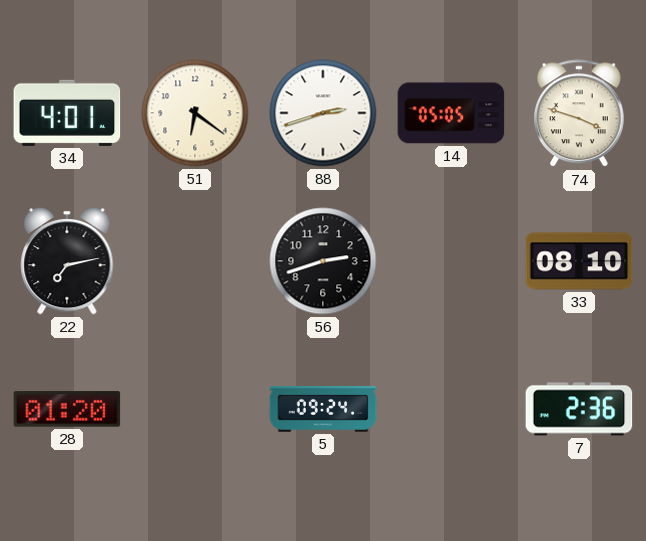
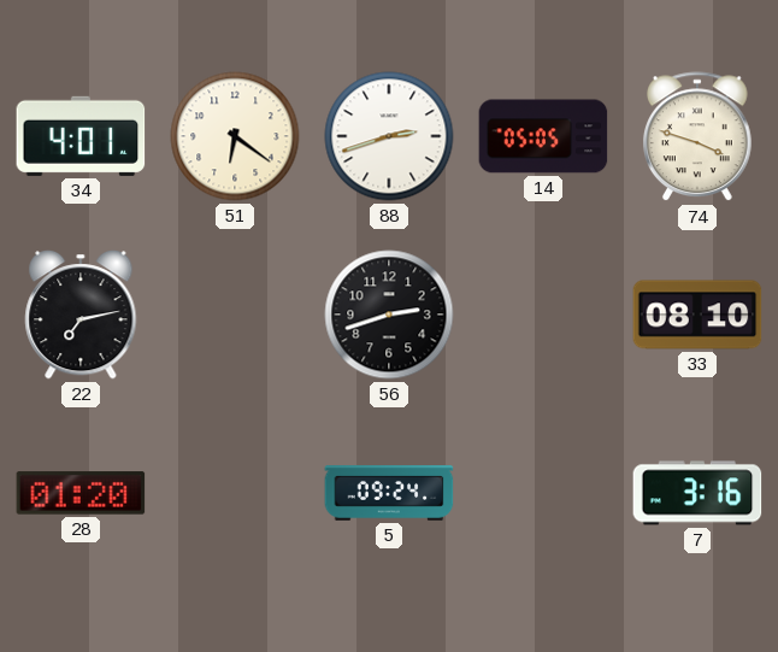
7: 2:36 -> 3:16 (697, 493)
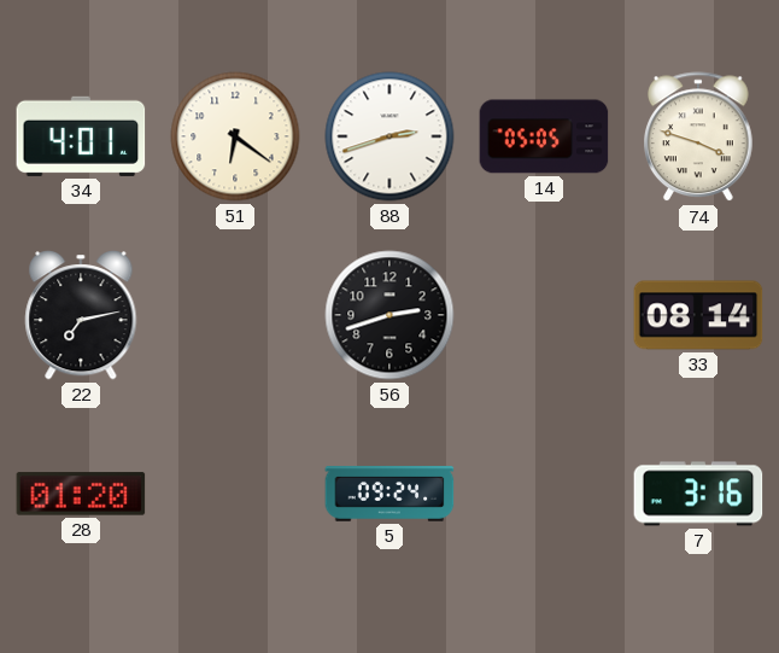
33: 08:10 -> 08:14 (698, 315)
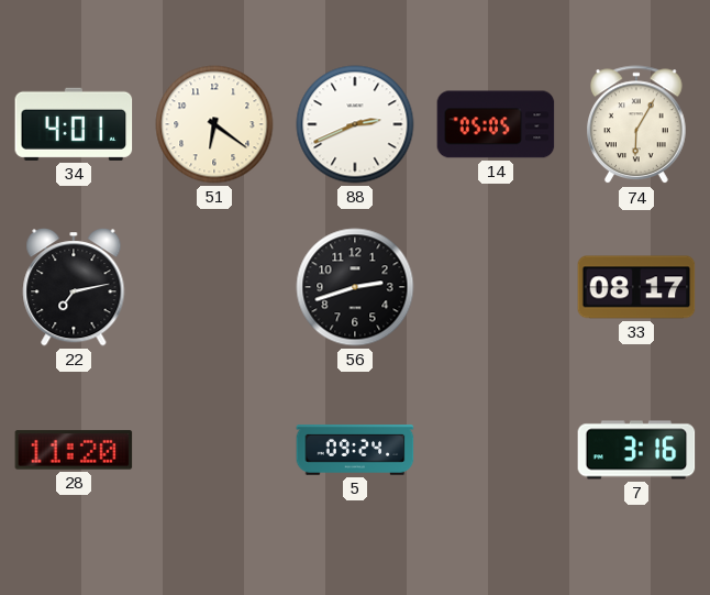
88: 2:42 -> 2:41 (355, 124)
74: 3:48 -> 6:05 (637, 125)
33: 08:14 -> 08:17 (636, 287)
28: 01:20 -> 11:20 (74, 450)
